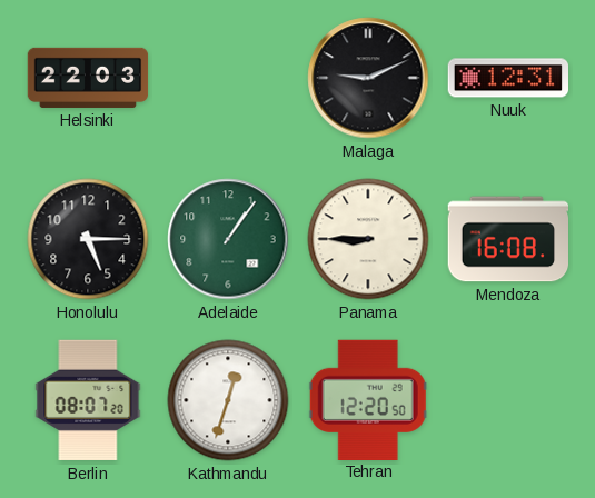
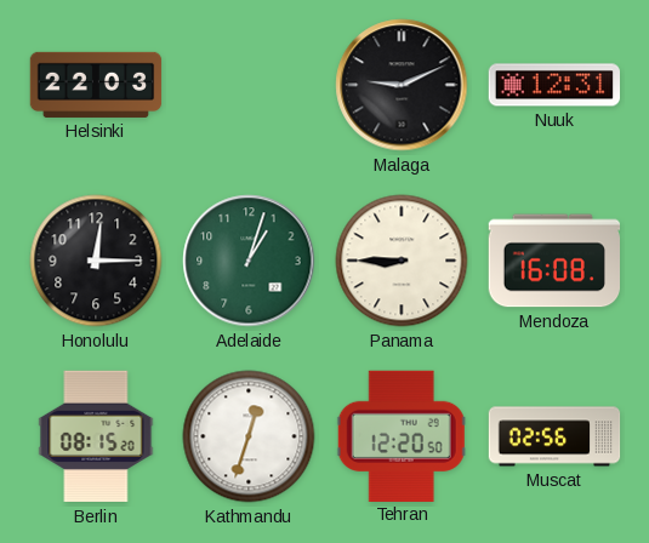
Honolulu: 5:15 -> 12:15 (96, 261)
Adelaide: 1:06 -> 1:03 (249, 261)
Berlin: 08:07 -> 08:15 (96, 436)
Muscat: none -> 02:56 (554, 436)
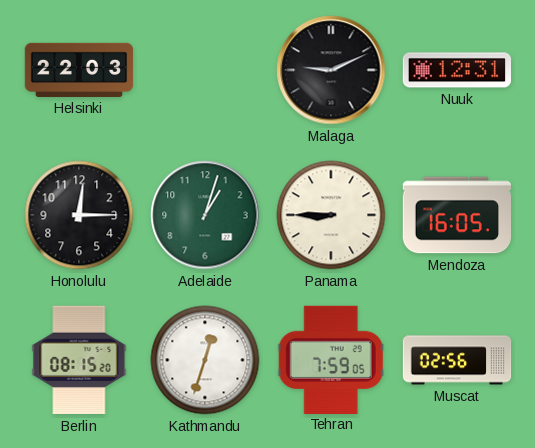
Mendoza: 16:08 -> 16:05 (456, 215)
Tehran: 12:20 -> 7:59 (331, 359)
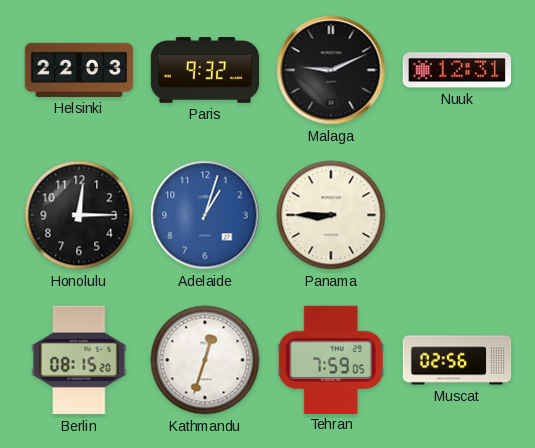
Paris: none -> 9:32 (205, 70)
Adelaide dial: green -> blue (205, 215)
Mendoza: 16:05 -> none (456, 215)
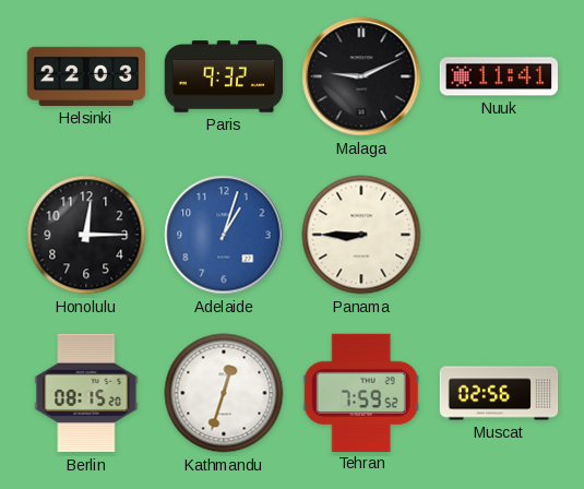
Nuuk: 12:31 -> 11:41 (499, 76)
Tehran: 7:59:05 -> 7:59:52 (361, 392)
